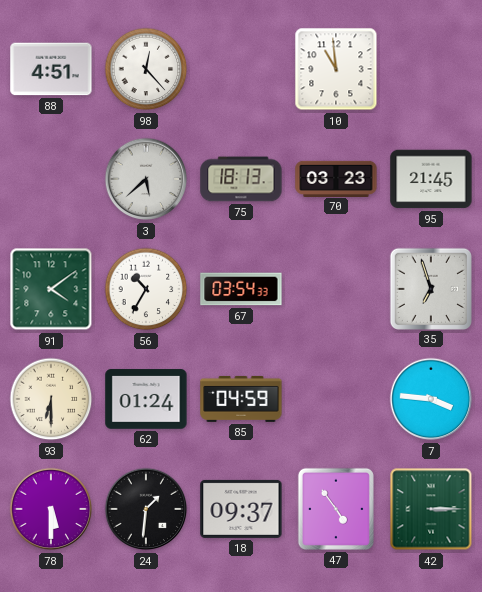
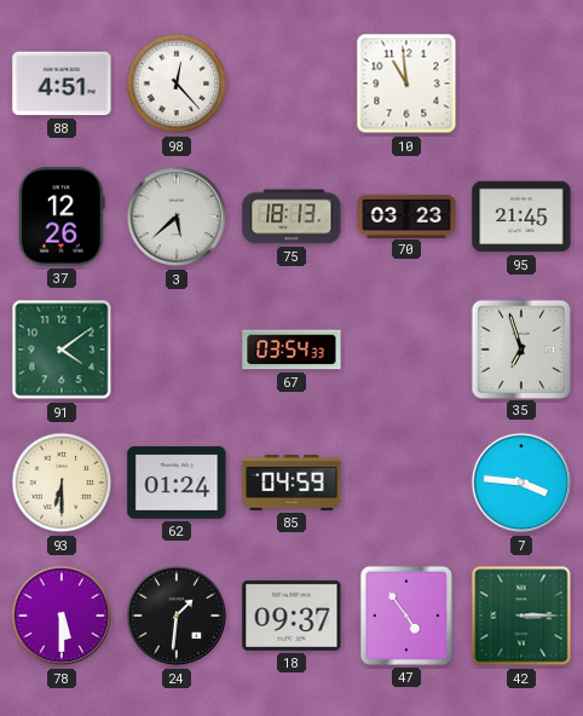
37: none -> 12:26 (62, 216)
56: 10:35 -> none (146, 289)
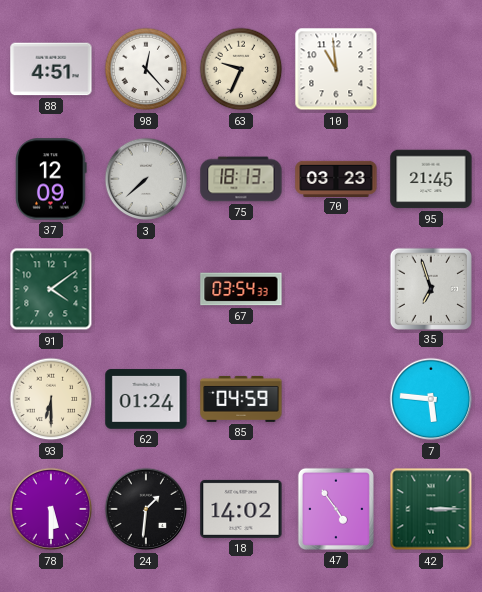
63: none -> 9:34 (241, 69)
37: 12:26 -> 12:09 (51, 179)
3: 5:38 -> 7:38 (146, 179)
7: 3:46 -> 5:46 (431, 399)
18: 09:37 -> 14:02 (241, 509)
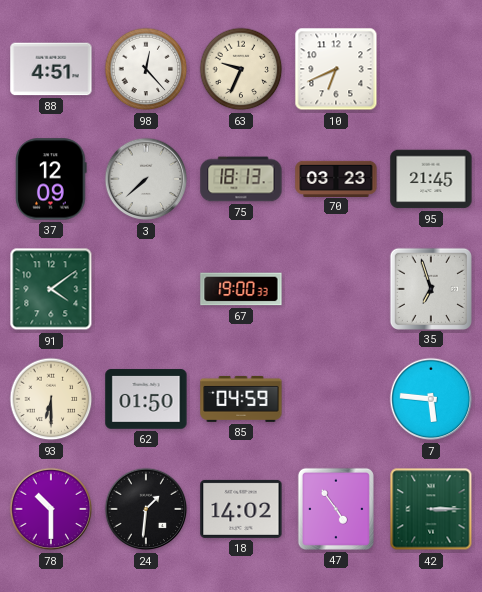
10: 10:59 -> 6:41 (336, 69)
67: 03:54 -> 19:00 (241, 289)
62: 01:24 -> 01:50 (146, 399)
78: 5:30 -> 10:30 (51, 509)
